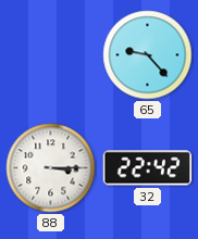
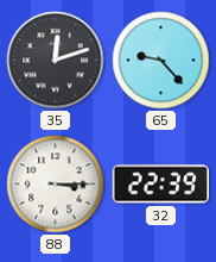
35: none -> 12:12 (56, 61)
32: 22:42 -> 22:39 (161, 185)
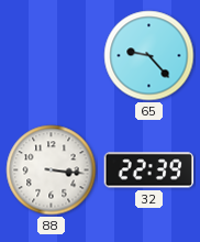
35: 12:12 -> none (56, 61)
88: 3:15 -> 3:16 (52, 170)
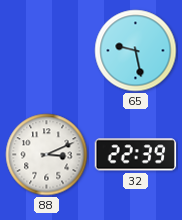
65: 9:23 -> 9:28 (136, 51)
88: 3:16 -> 3:11 (47, 155)
